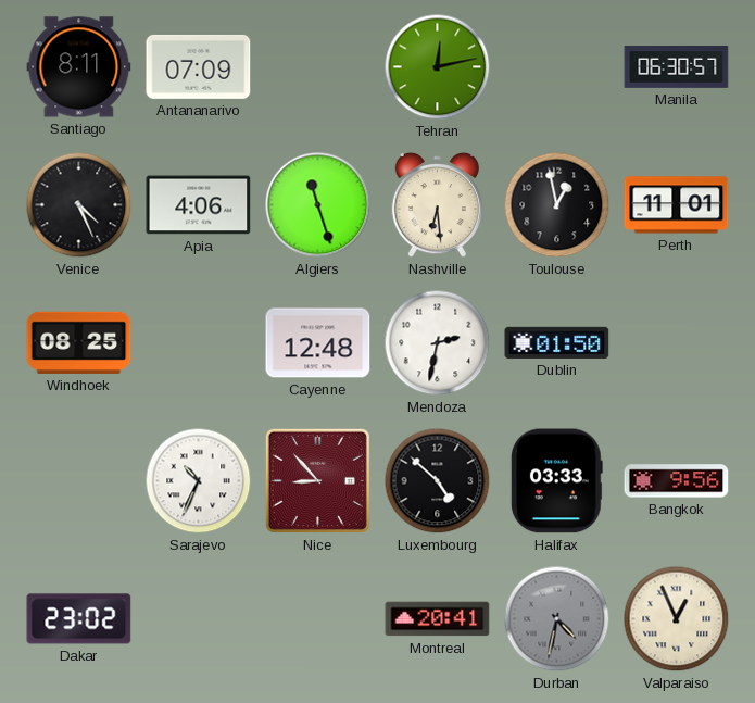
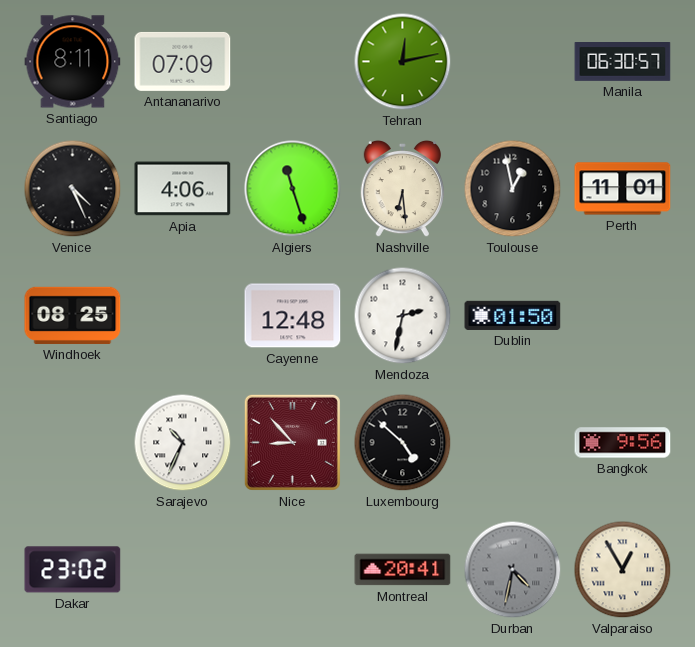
Halifax: 03:33 -> none (556, 481)
Valparaiso: 12:56 -> 12:55 (623, 570)
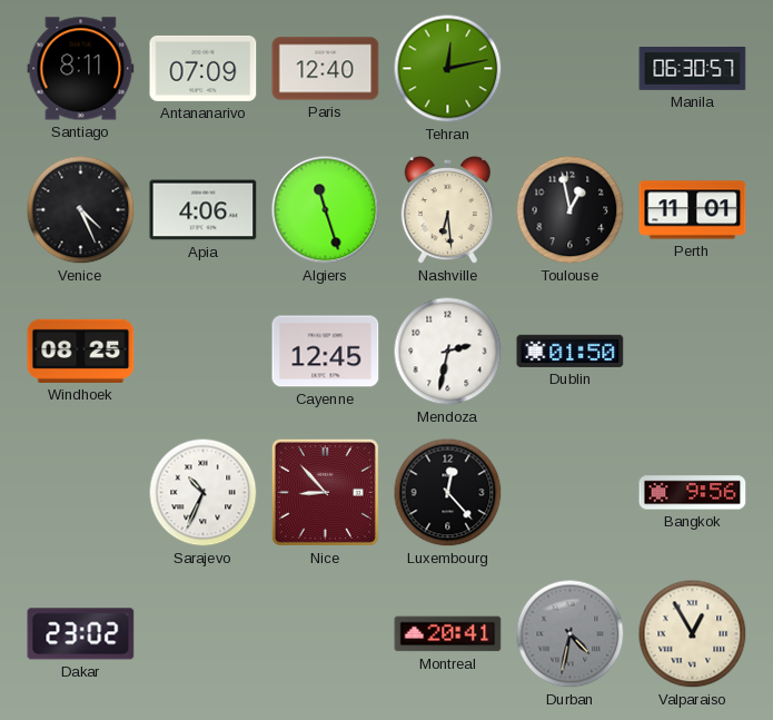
Paris: none -> 12:40 (326, 69)
Cayenne: 12:48 -> 12:45 (326, 352)
Luxembourg: 4:52 -> 12:23 (448, 493)
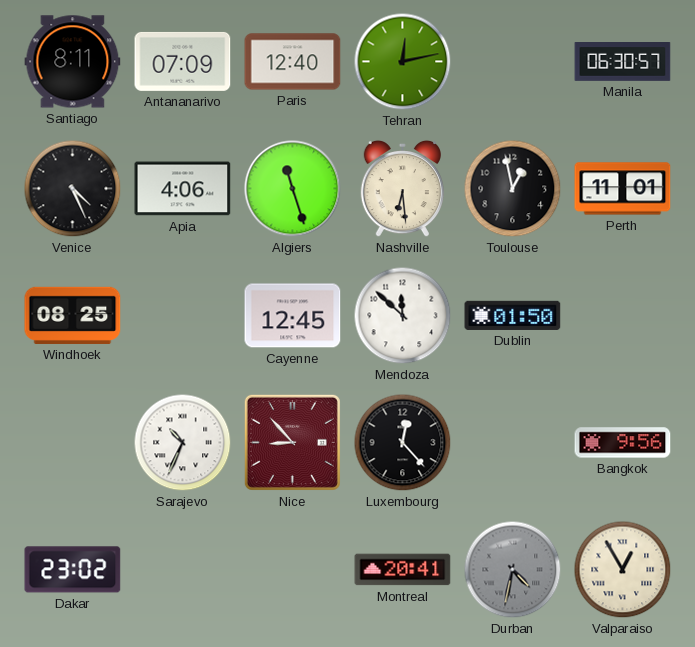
Mendoza: 2:32 -> 11:52 (403, 316)
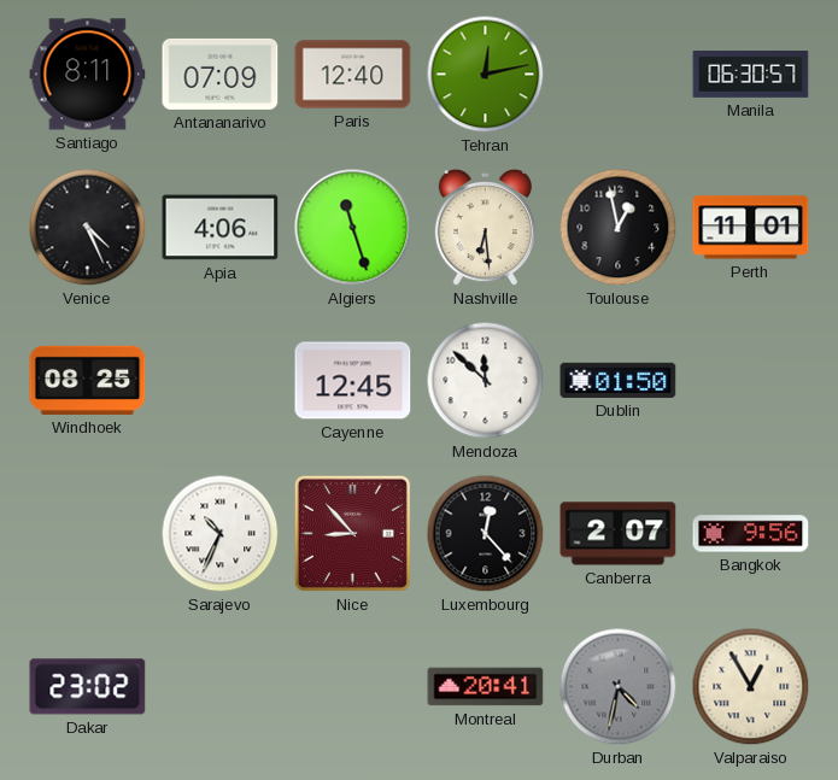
Canberra: none -> 2:07 (619, 534)
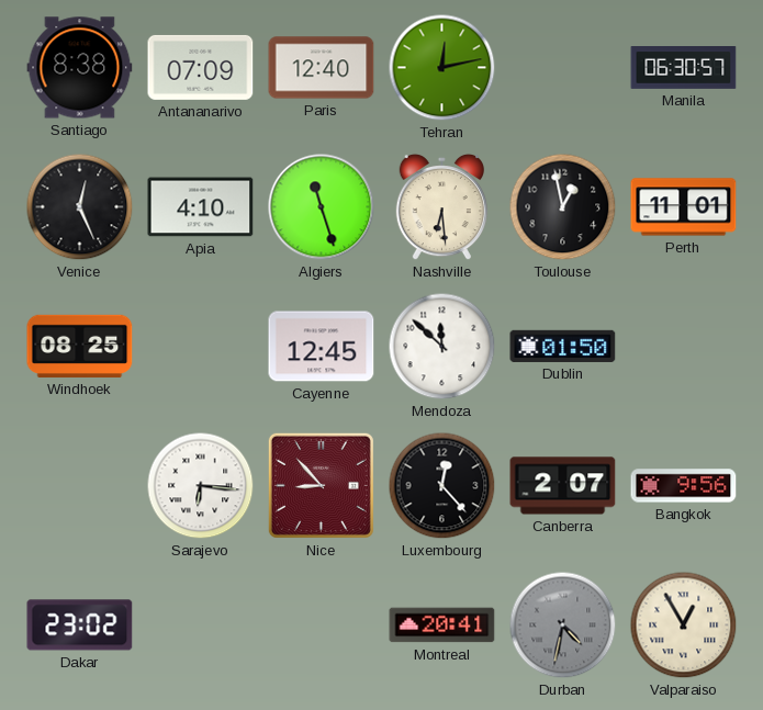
Santiago: 8:11 -> 8:38 (80, 68)
Venice: 4:26 -> 12:26 (80, 207)
Apia: 4:06 -> 4:10 (201, 207)
Sarajevo: 10:34 -> 6:16 (201, 486)
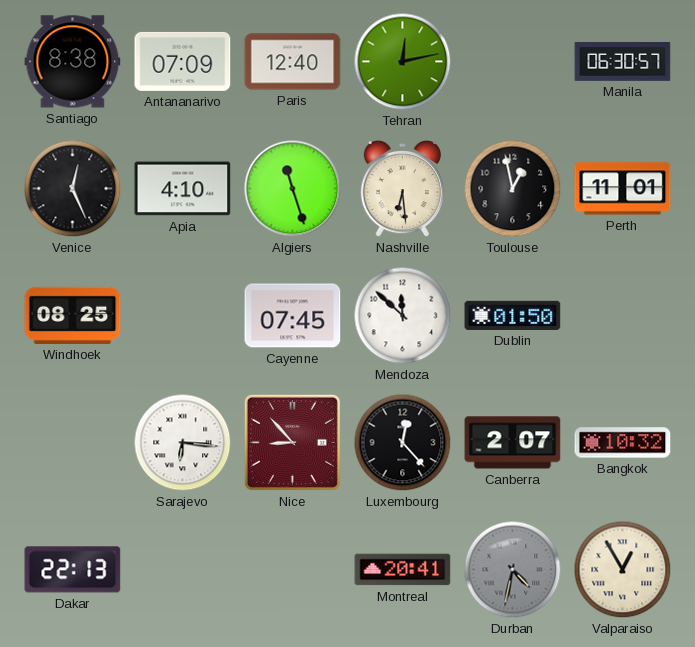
Cayenne: 12:45 -> 07:45 (293, 316)
Bangkok: 9:56 -> 10:32 (623, 443)
Dakar: 23:02 -> 22:13 (73, 570)
